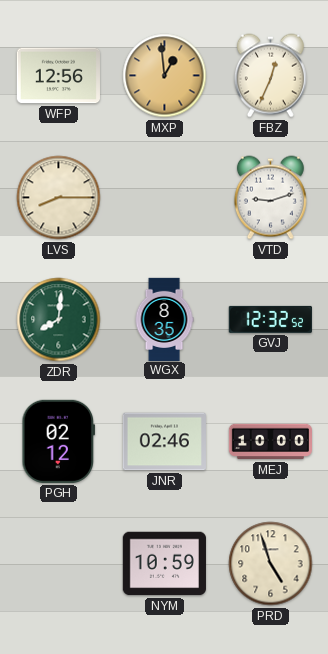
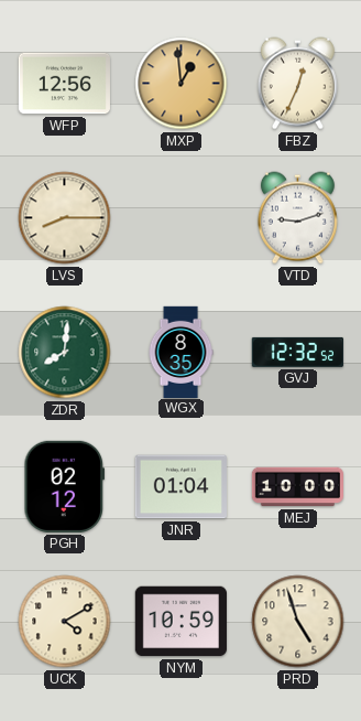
JNR: 02:46 -> 01:04 (180, 487)
UCK: none -> 4:10 (65, 622)
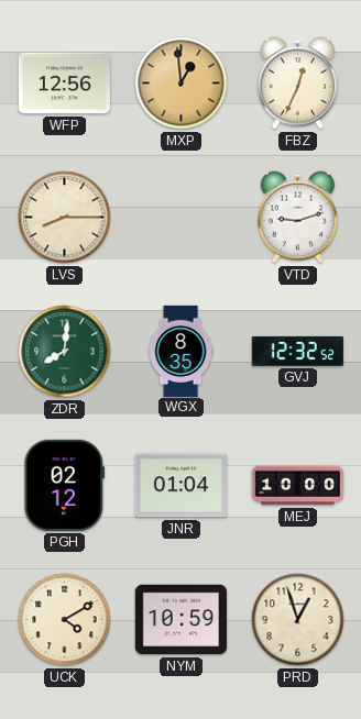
PRD: 4:57 -> 12:57 (298, 620)
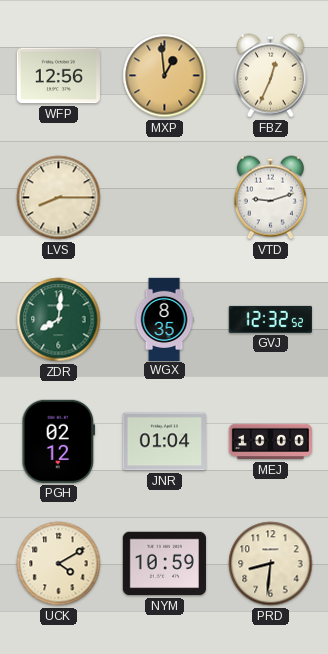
PRD: 12:57 -> 8:31 (271, 564)
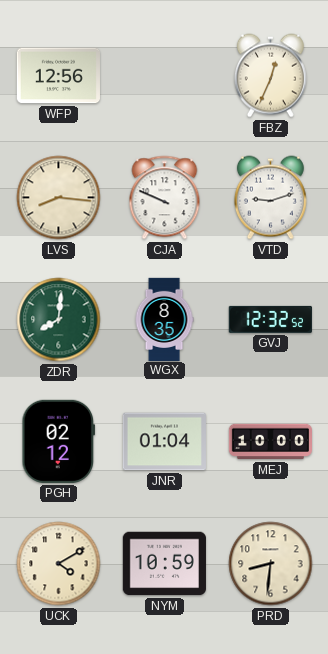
MXP: 12:59 -> none (165, 76)
LVS: 8:15 -> 8:16 (59, 198)
CJA: none -> 9:49 (165, 198)
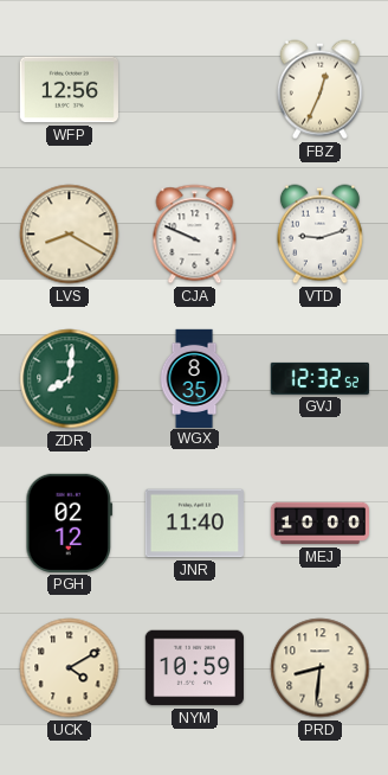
LVS: 8:16 -> 8:20 (70, 235)
JNR: 01:04 -> 11:40 (194, 524)
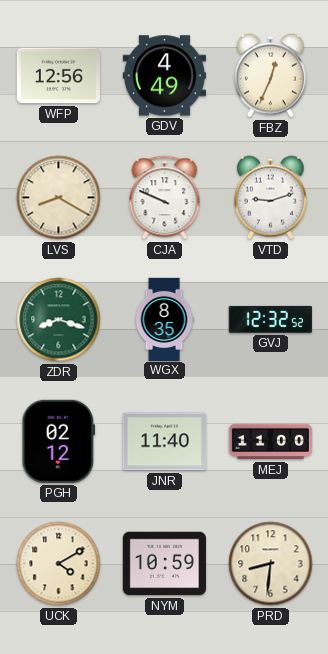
GDV: none -> 4:49 (164, 76)
ZDR: 8:01 -> 8:18 (59, 320)
MEJ: 10:00 -> 11:00 (270, 442)
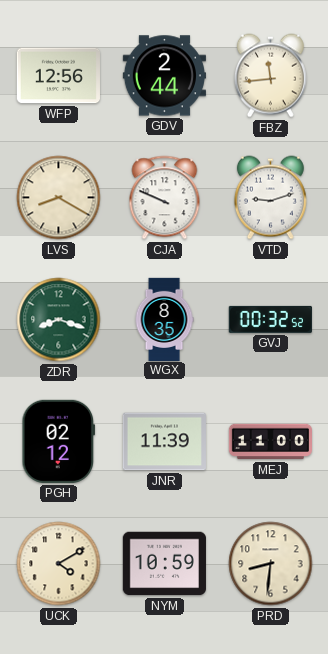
GDV: 4:49 -> 2:44 (164, 76)
FBZ: 12:34 -> 11:44 (270, 76)
GVJ: 12:32 -> 00:32 (270, 319)
JNR: 11:40 -> 11:39 (164, 442)
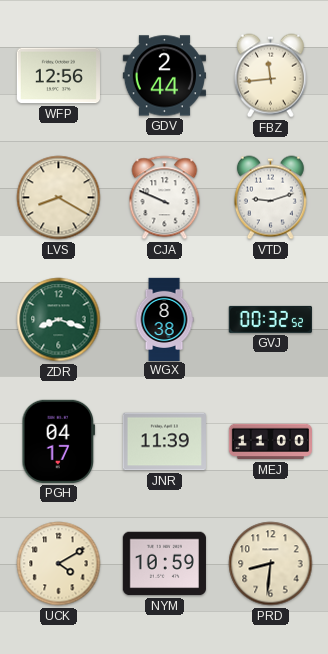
WGX: 8:35 -> 8:38 (164, 319)
PGH: 02:12 -> 04:17 (59, 441)
